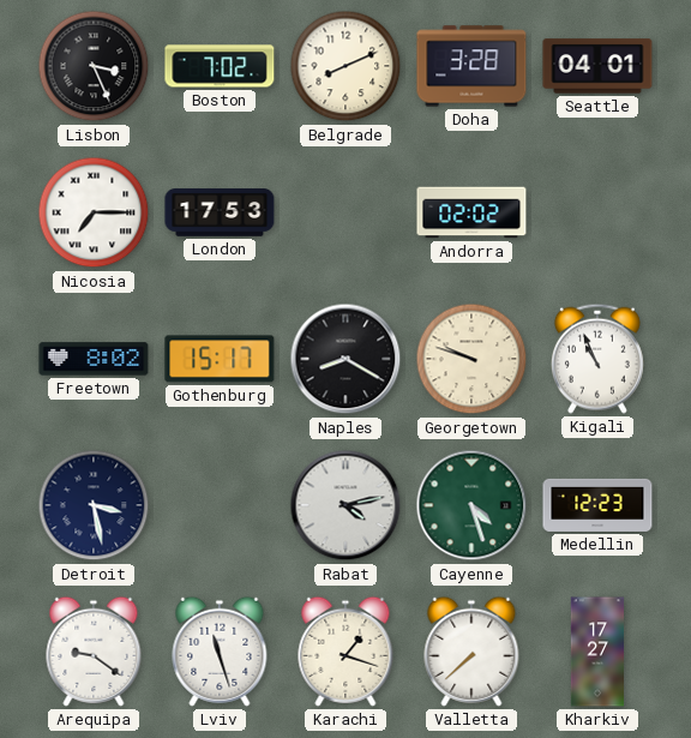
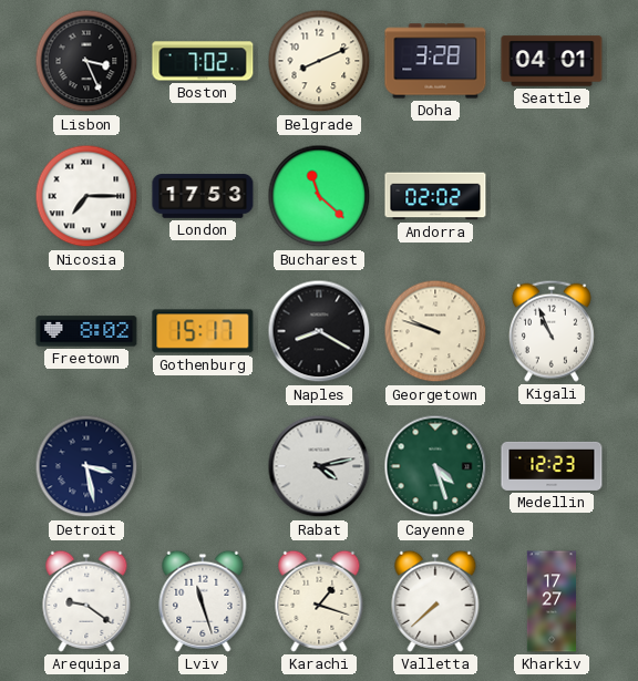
Bucharest: none -> 11:22 (319, 196)
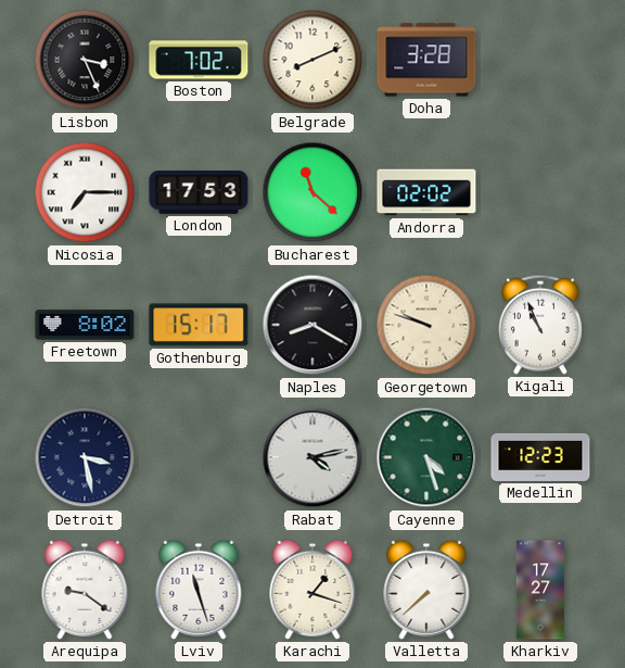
Seattle: 04:01 -> none (552, 61)
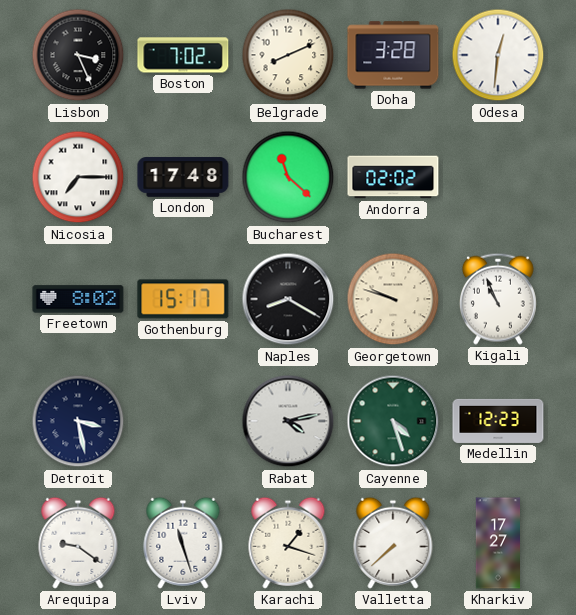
Odesa: none -> 12:31 (498, 55)
London: 17:53 -> 17:48 (183, 177)
